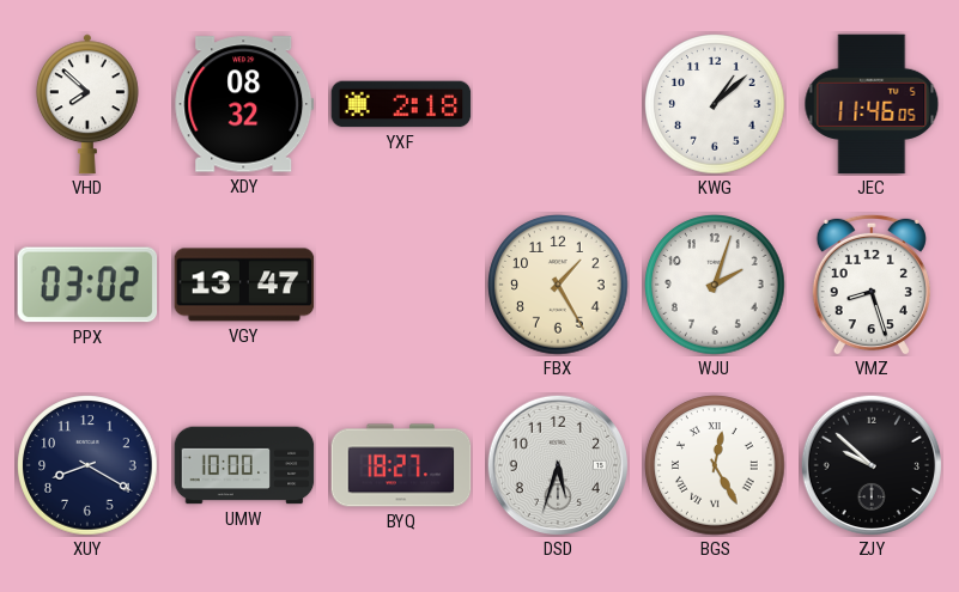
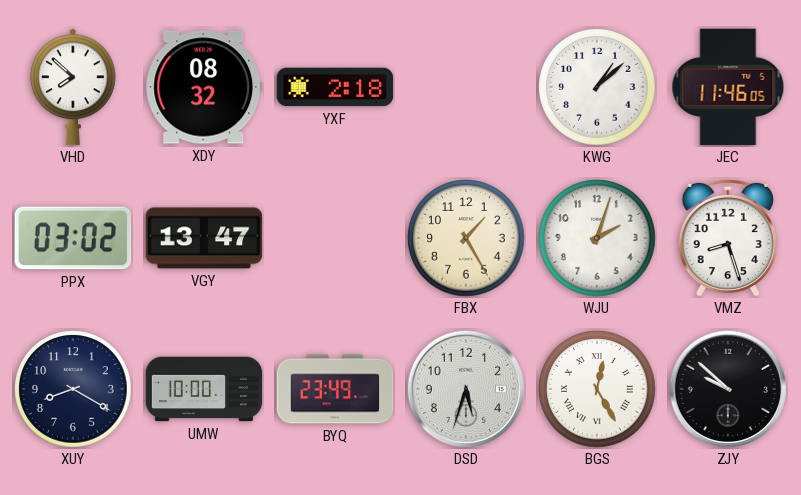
BYQ: 18:27 -> 23:49 (335, 389)
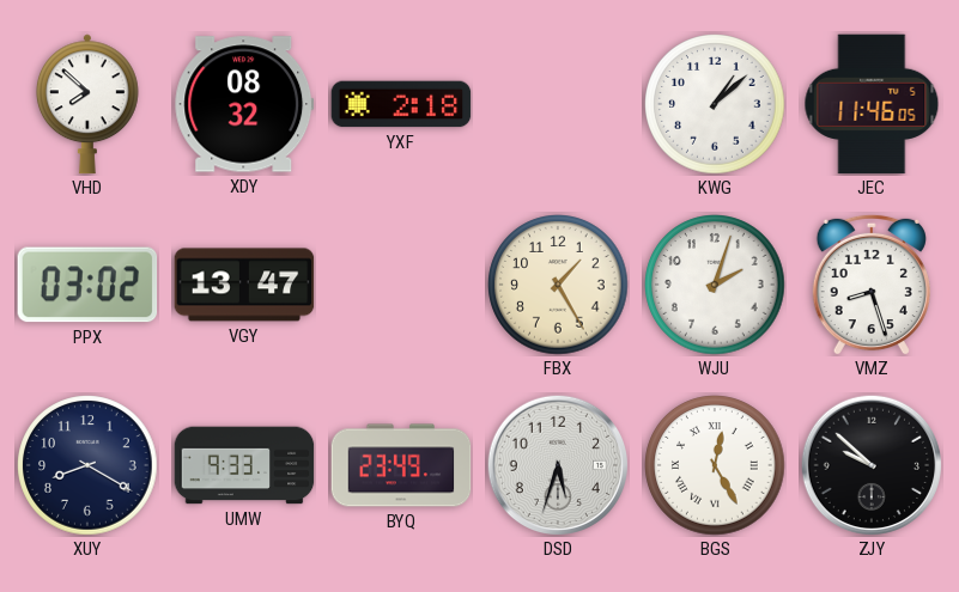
UMW: 10:00 -> 9:33 (244, 465)
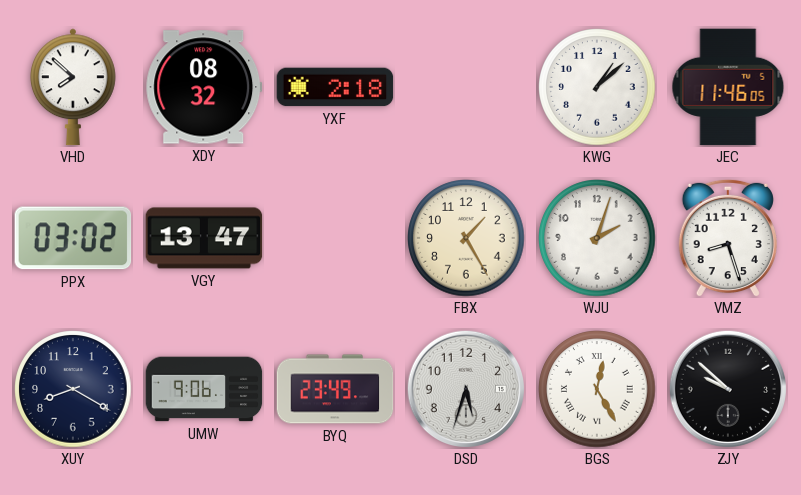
UMW: 9:33 -> 9:06 (204, 389)
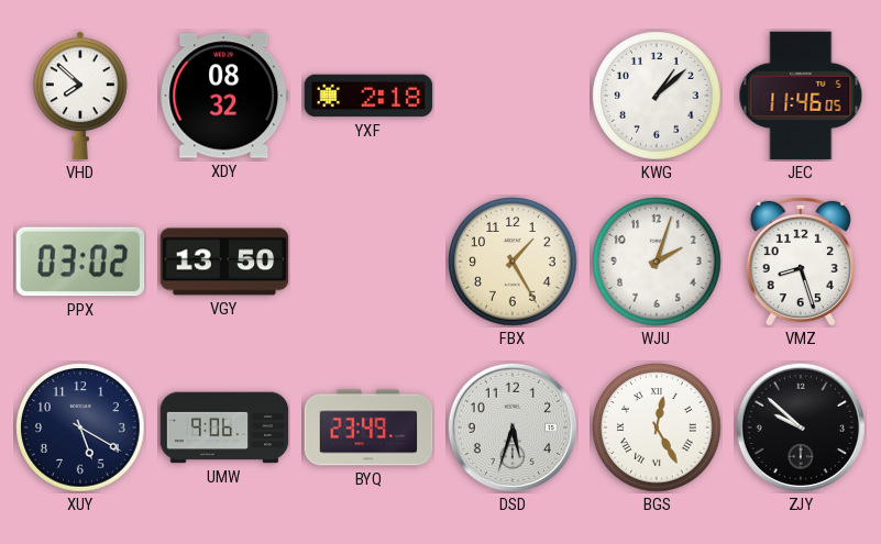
VGY: 13:47 -> 13:50 (224, 262)
XUY: 8:20 -> 5:20 (80, 428)
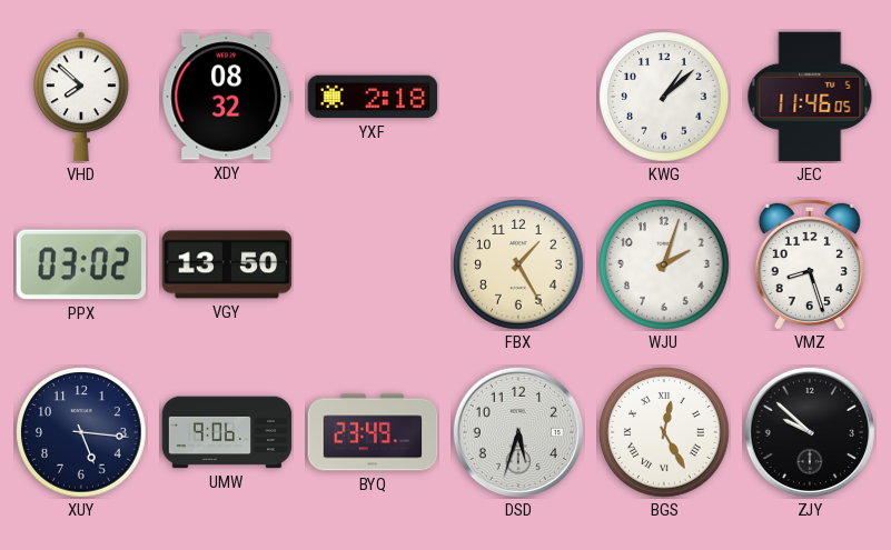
XUY: 5:20 -> 5:16 (81, 432)
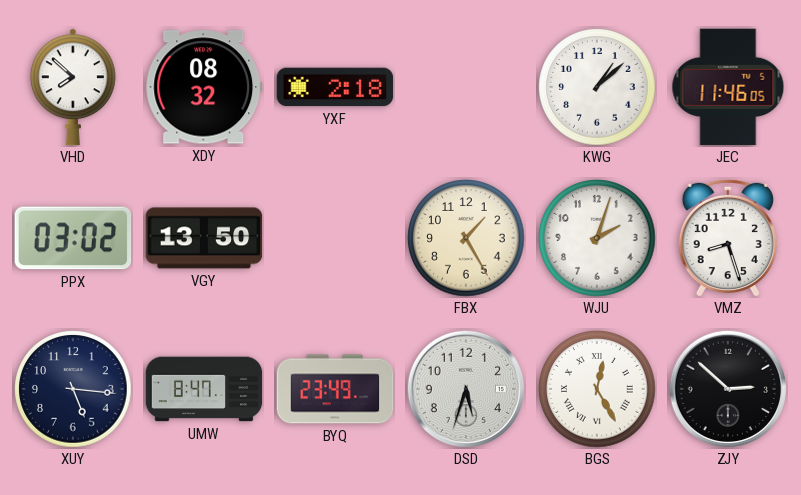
UMW: 9:06 -> 8:47 (204, 389)
ZJY: 9:52 -> 2:52 (727, 388)
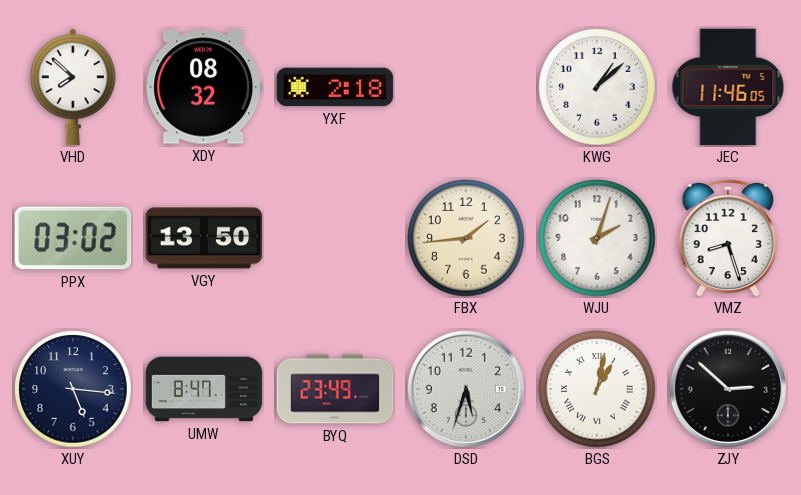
FBX: 1:25 -> 1:44 (466, 238)
BGS: 12:25 -> 1:02 (597, 389)
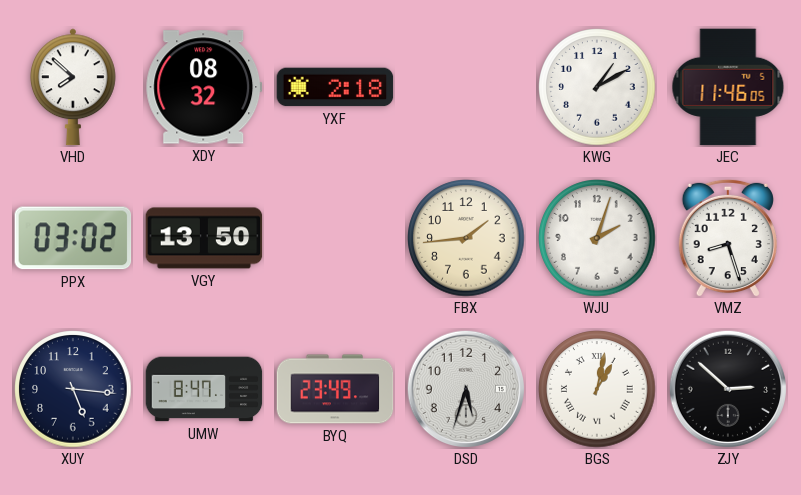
KWG: 1:08 -> 1:10 (597, 87)
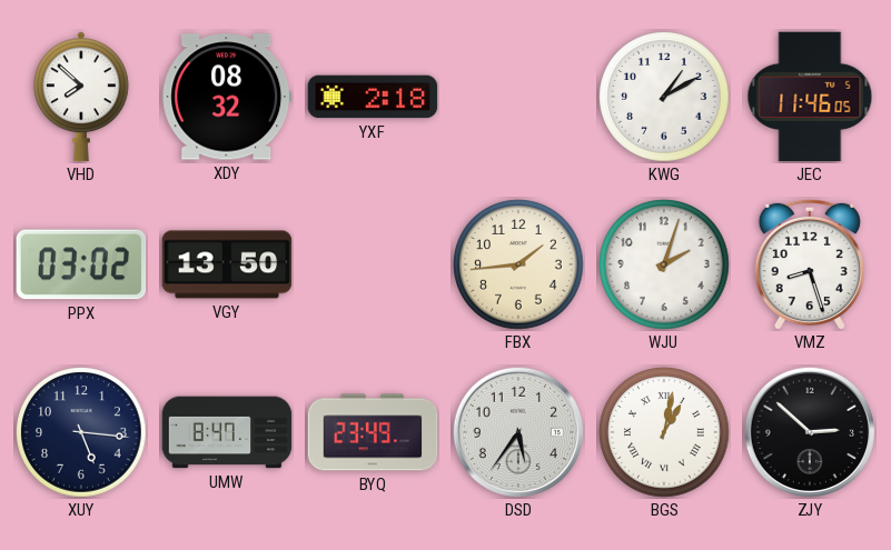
DSD: 5:33 -> 5:36 (517, 431)
